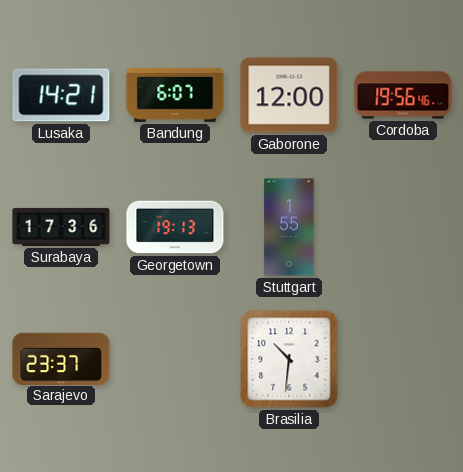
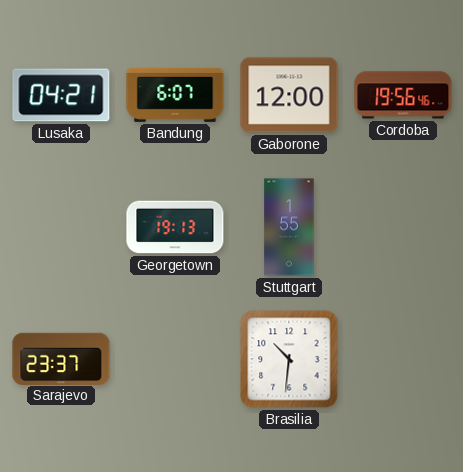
Lusaka: 14:21 -> 04:21 (61, 95)
Surabaya: 17:36 -> none (61, 227)
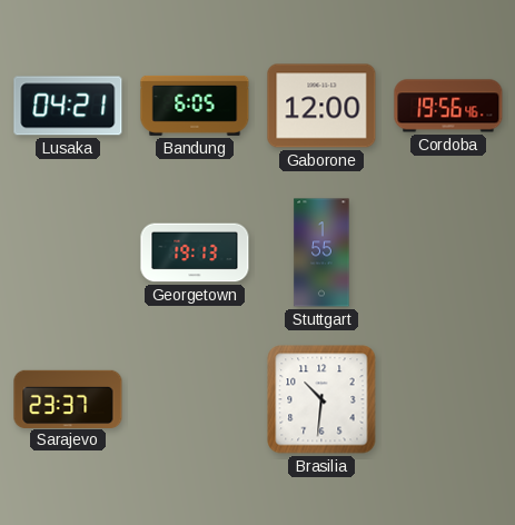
Bandung: 6:07 -> 6:05 (195, 106)
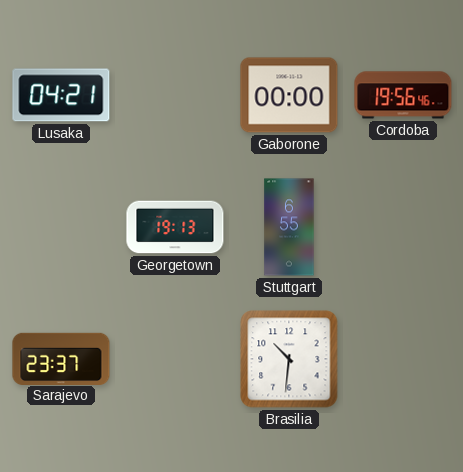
Bandung: 6:05 -> none (195, 106)
Gaborone: 12:00 -> 00:00 (289, 95)
Stuttgart: 1:55 -> 6:55 (289, 227)
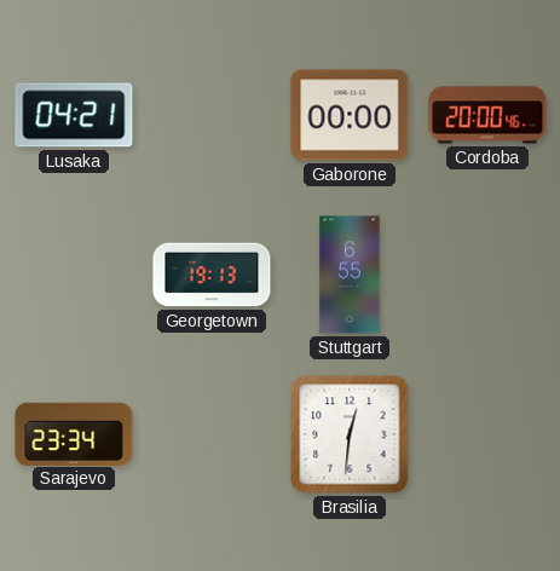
Cordoba: 19:56 -> 20:00 (487, 115)
Sarajevo: 23:37 -> 23:34 (74, 433)
Brasilia: 10:31 -> 12:31 (350, 434)
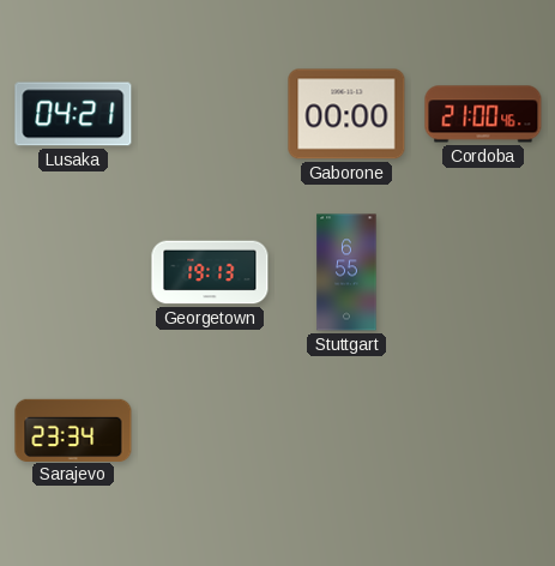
Cordoba: 20:00 -> 21:00 (483, 114)
Brasilia: 12:31 -> none (350, 434)
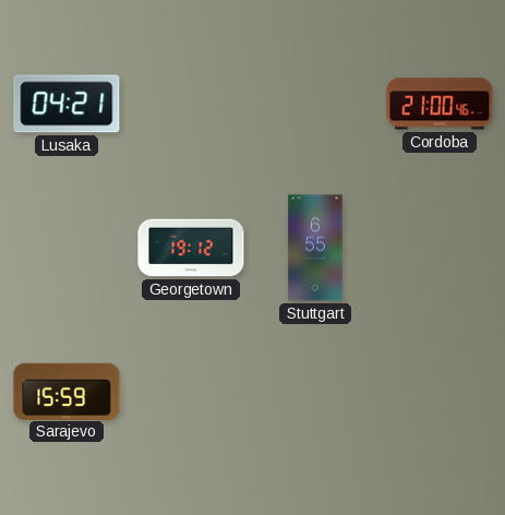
Gaborone: 00:00 -> none (346, 114)
Georgetown: 19:13 -> 19:12 (191, 248)
Sarajevo: 23:34 -> 15:59 (67, 391)
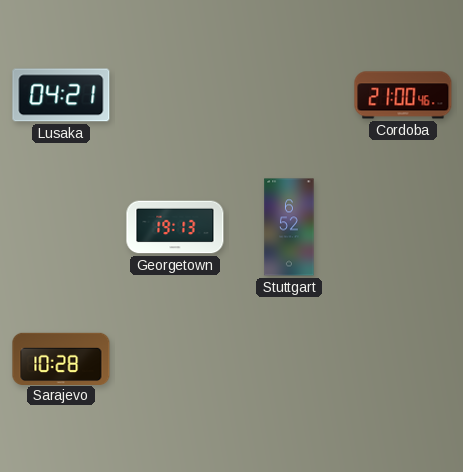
Georgetown: 19:12 -> 19:13 (175, 227)
Stuttgart: 6:55 -> 6:52 (289, 227)
Sarajevo: 15:59 -> 10:28 (61, 358)
